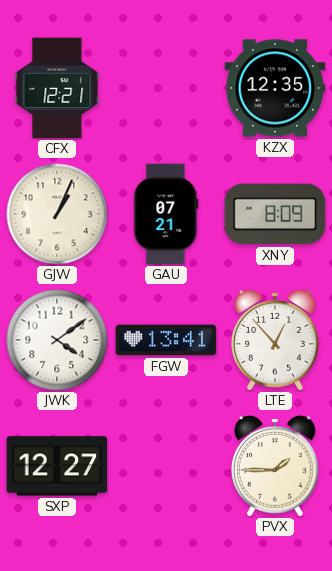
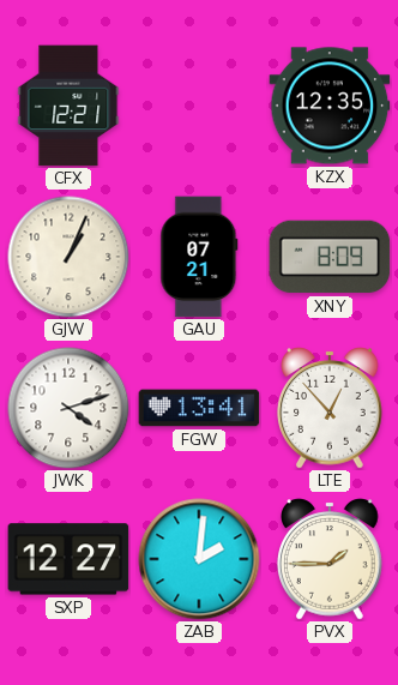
JWK: 4:09 -> 4:12 (68, 408)
ZAB: none -> 2:01 (199, 559)
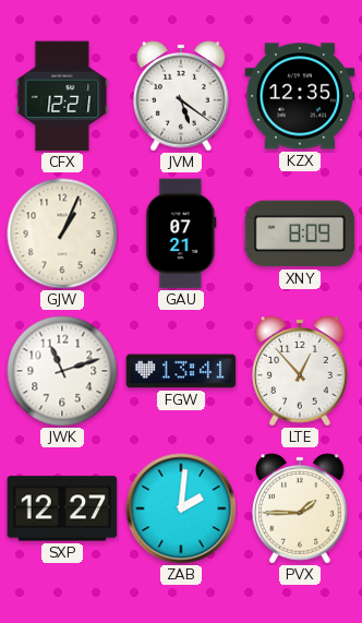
JVM: none -> 5:21 (182, 96)
JWK: 4:12 -> 11:12 (62, 371)
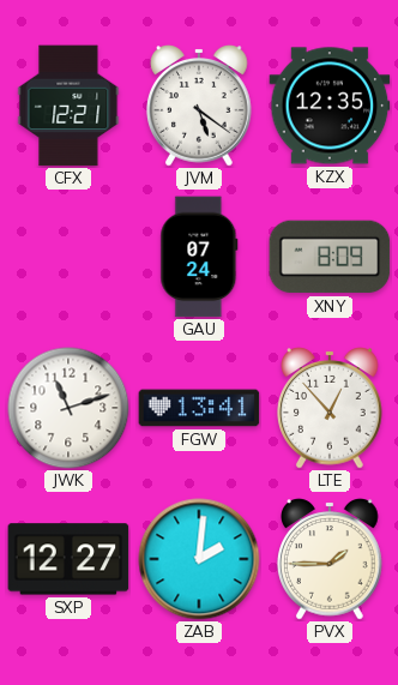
GJW: 1:04 -> none (62, 233)
GAU: 07:21 -> 07:24 (199, 257)
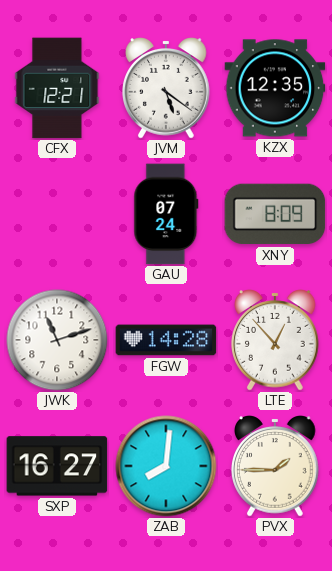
FGW: 13:41 -> 14:28 (166, 340)
SXP: 12:27 -> 16:27 (57, 466)
ZAB: 2:01 -> 8:01 (166, 466)
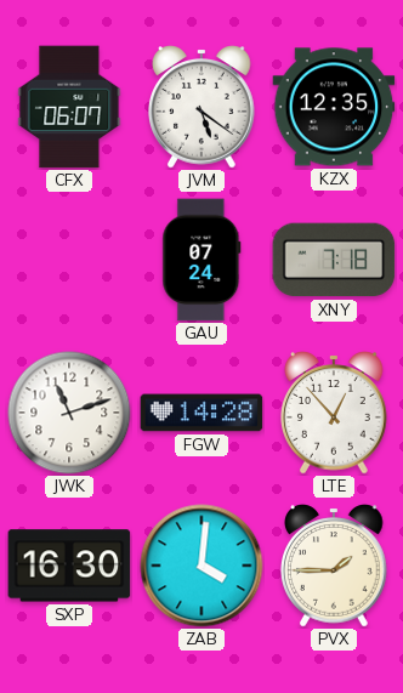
CFX: 12:21 -> 06:07 (69, 107)
XNY: 8:09 -> 7:18 (334, 260)
SXP: 16:27 -> 16:30 (69, 566)
ZAB: 8:01 -> 4:01 (201, 566)
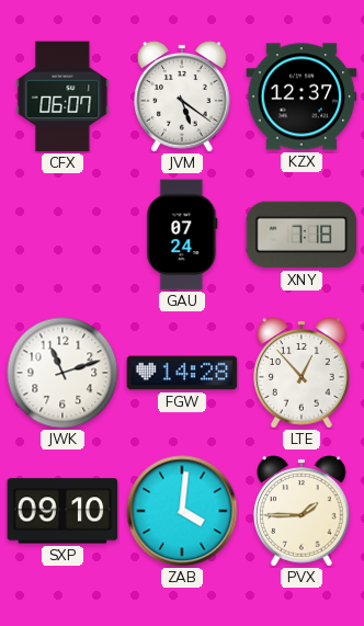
KZX: 12:35 -> 12:37 (302, 96)
SXP: 16:30 -> 09:10 (62, 511)
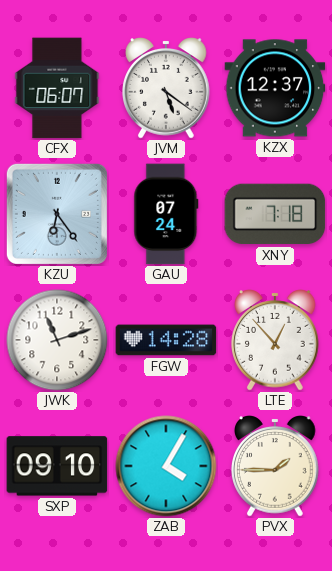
KZU: none -> 6:24 (57, 214)
ZAB: 4:01 -> 4:05 (166, 466)
